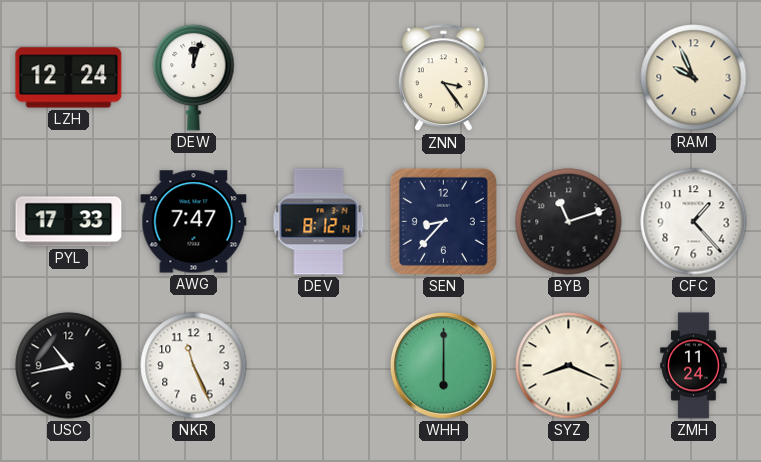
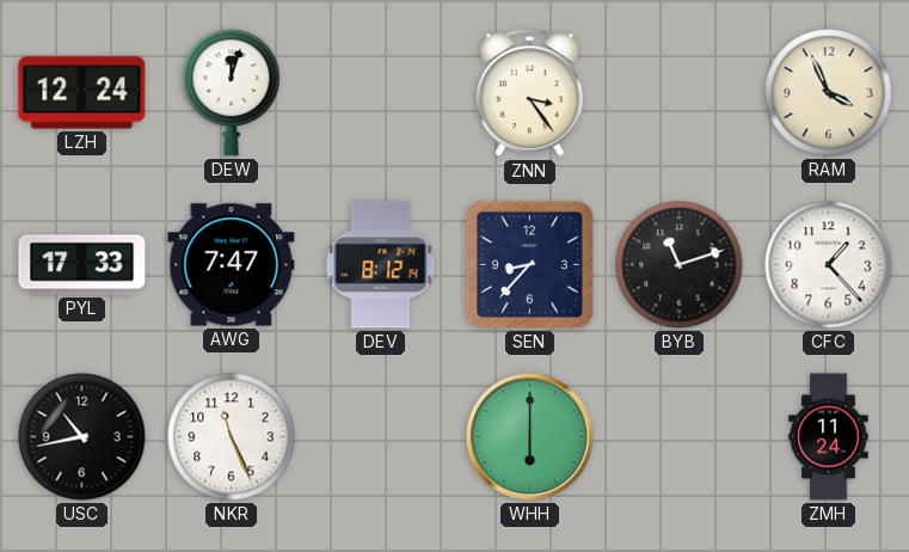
RAM: 9:56 -> 3:56 (829, 93)
SYZ: 8:19 -> none (569, 366)
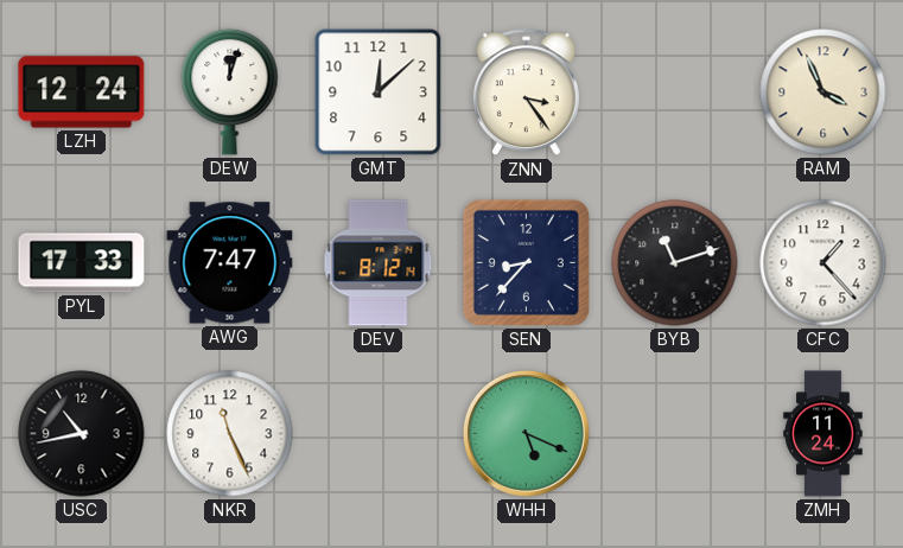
GMT: none -> 12:08 (379, 93)
WHH: 6:00 -> 5:19 (526, 433)
